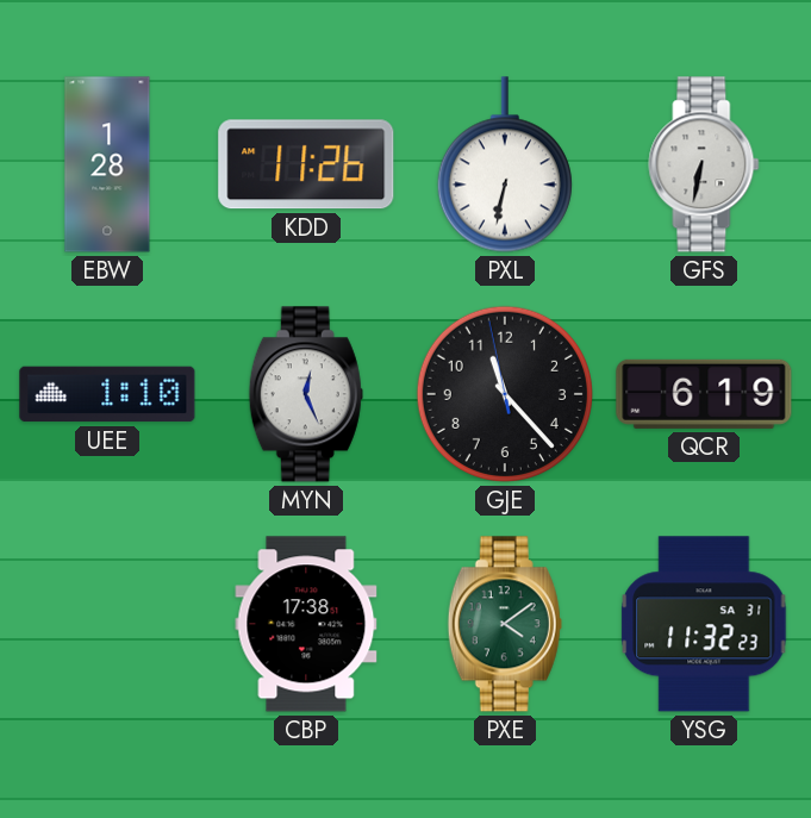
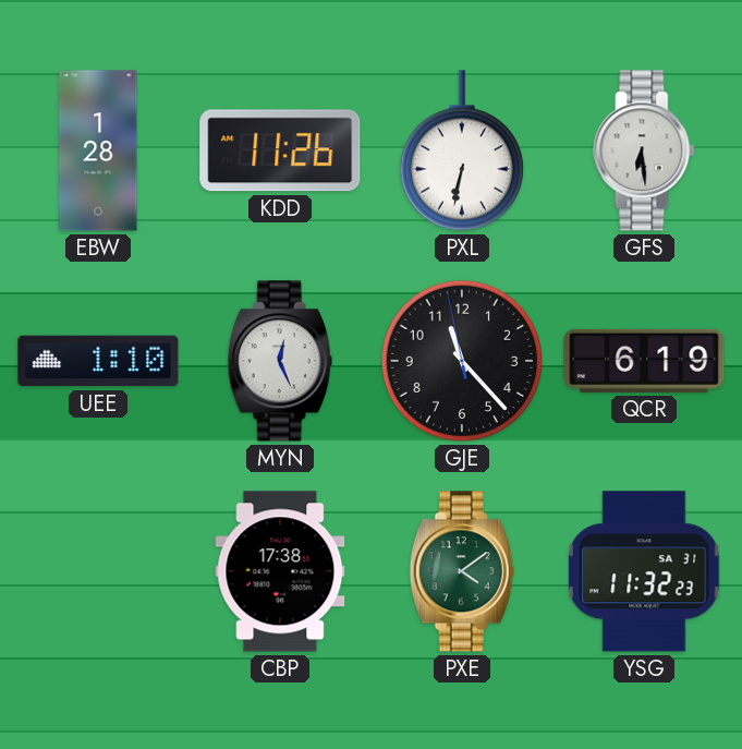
GFS: 6:32 -> 6:29 (644, 150)
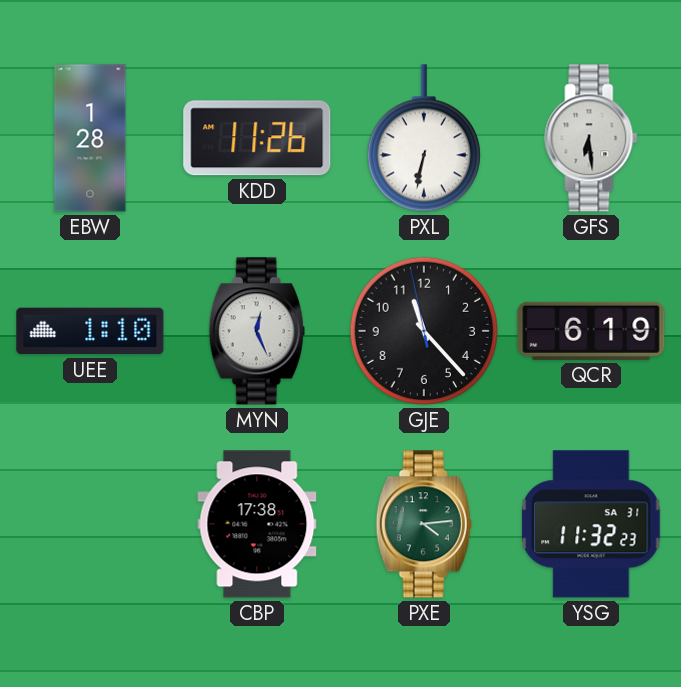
PXE: 4:09 -> 4:14 (424, 524)
